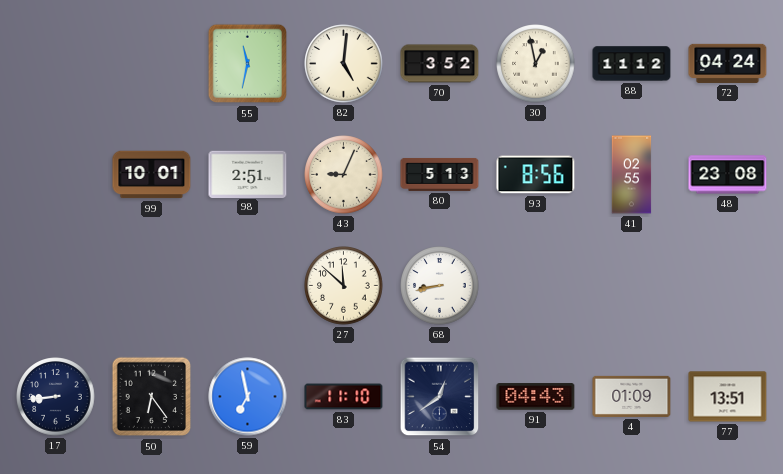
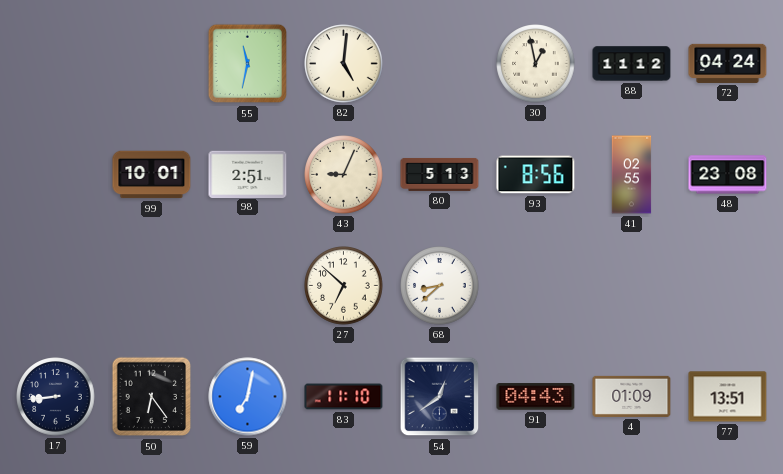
70: 3:52 -> none (440, 64)
27: 11:52 -> 6:52 (344, 286)
68: 8:43 -> 8:38 (440, 286)
59: 6:58 -> 7:02 (248, 397)
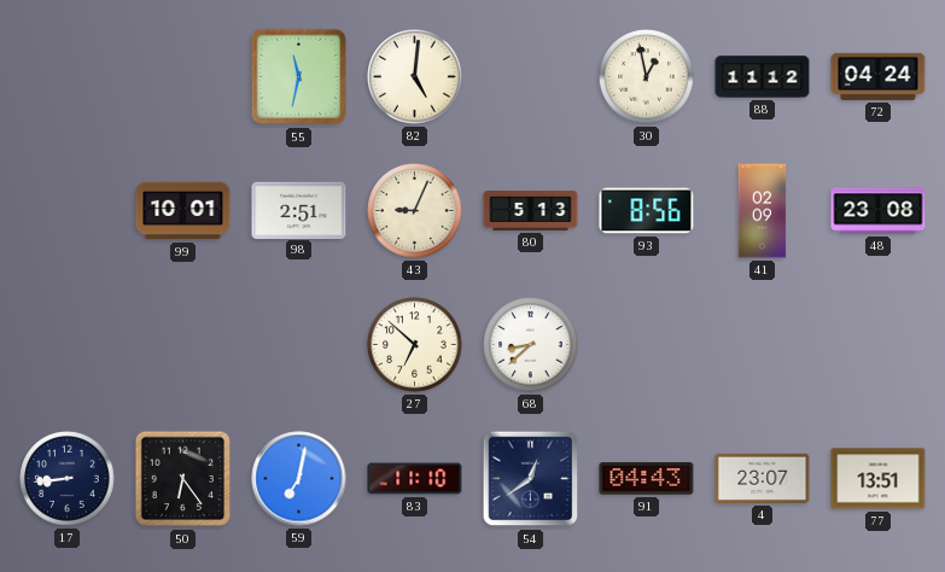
41: 02:55 -> 02:09 (763, 211)
4: 01:09 -> 23:07 (763, 478)
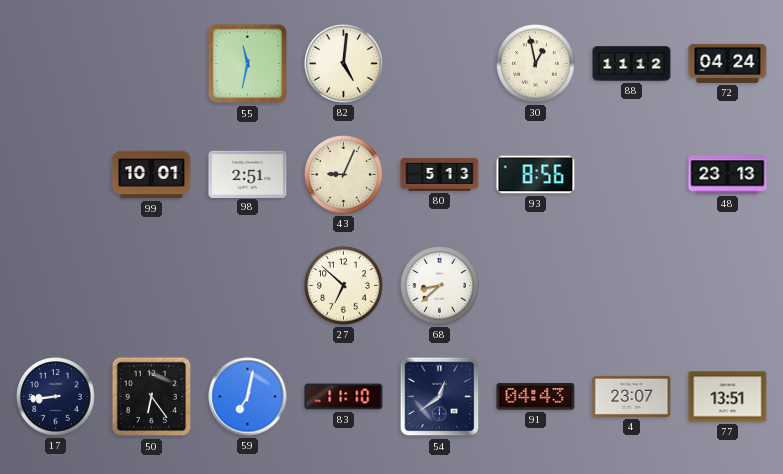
41: 02:09 -> none (763, 211)
48: 23:08 -> 23:13 (728, 175)
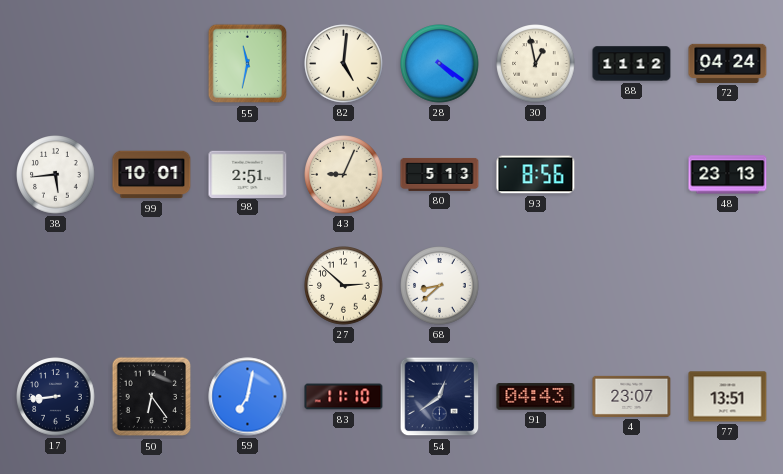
28: none -> 4:21 (440, 64)
38: none -> 5:44 (56, 175)
27: 6:52 -> 2:52 (344, 286)
